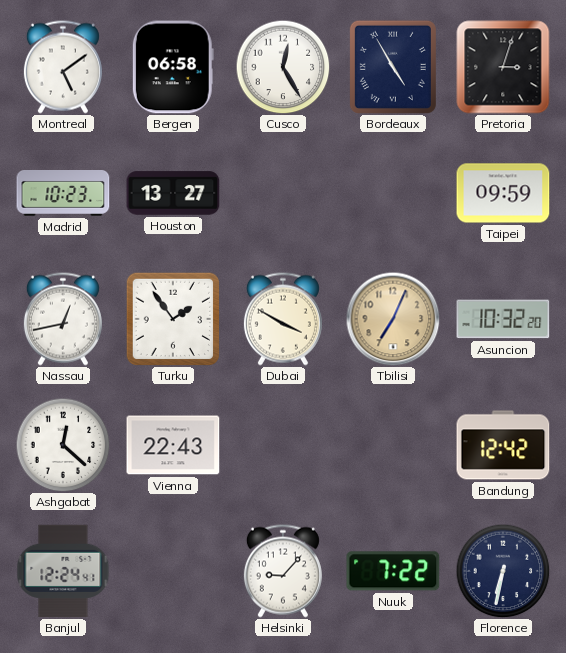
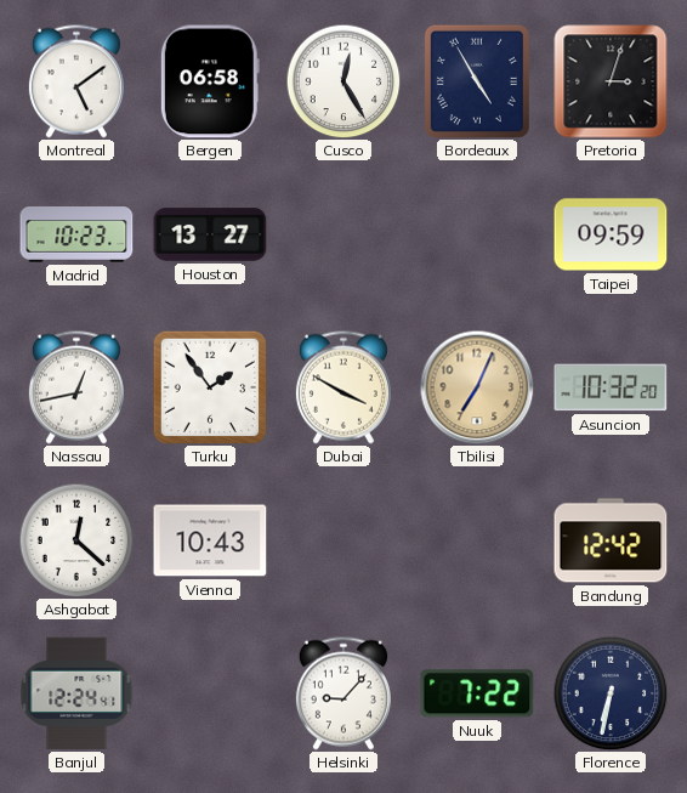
Vienna: 22:43 -> 10:43 (210, 540)
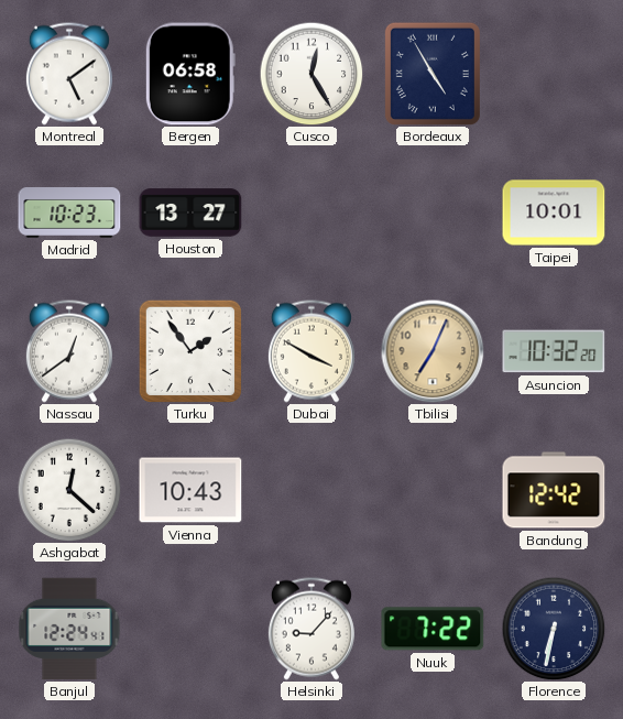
Pretoria: 3:03 -> none (611, 81)
Taipei: 09:59 -> 10:01 (554, 213)
Nassau: 12:43 -> 12:39 (69, 351)
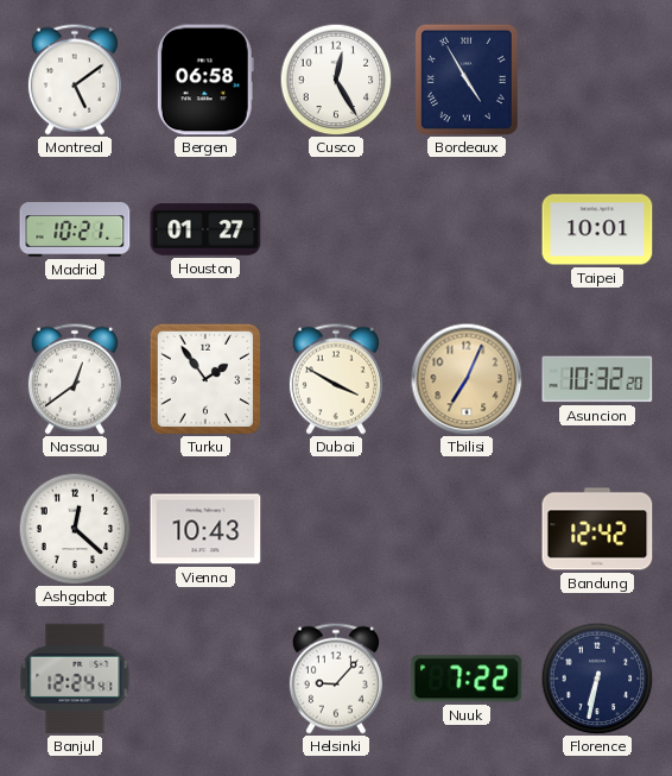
Madrid: 10:23 -> 10:21 (75, 231)
Houston: 13:27 -> 01:27 (205, 229)
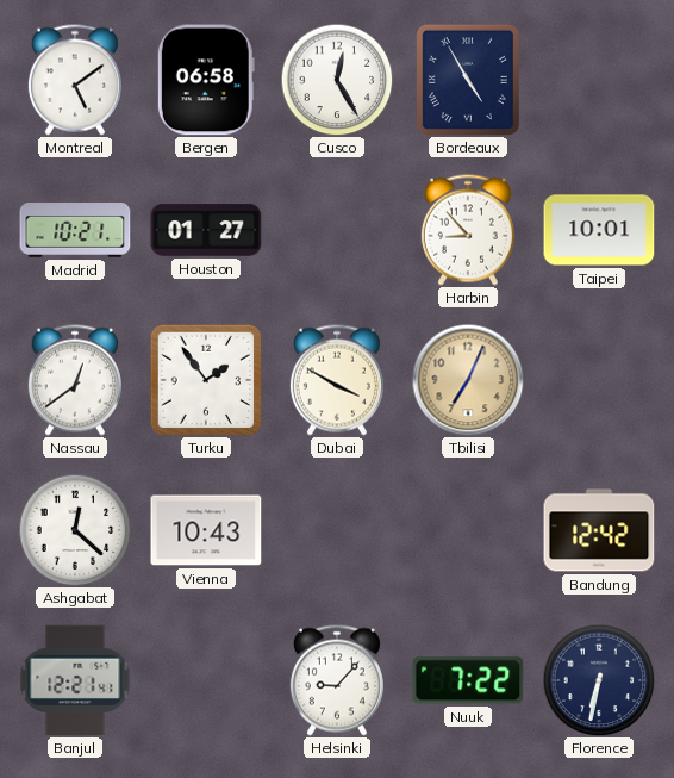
Harbin: none -> 8:53 (468, 230)
Asuncion: 10:32 -> none (597, 379)
Banjul: 12:24 -> 12:21 (75, 680)
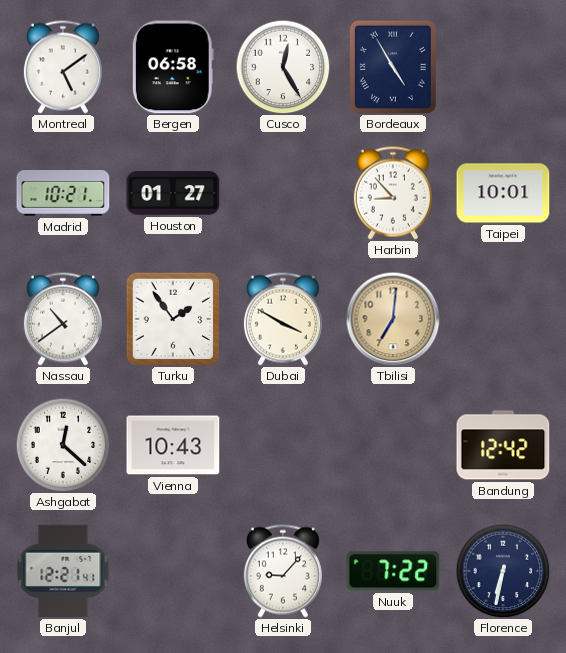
Nassau: 12:39 -> 10:39 (63, 319)
Tbilisi: 7:04 -> 7:01 (393, 319)
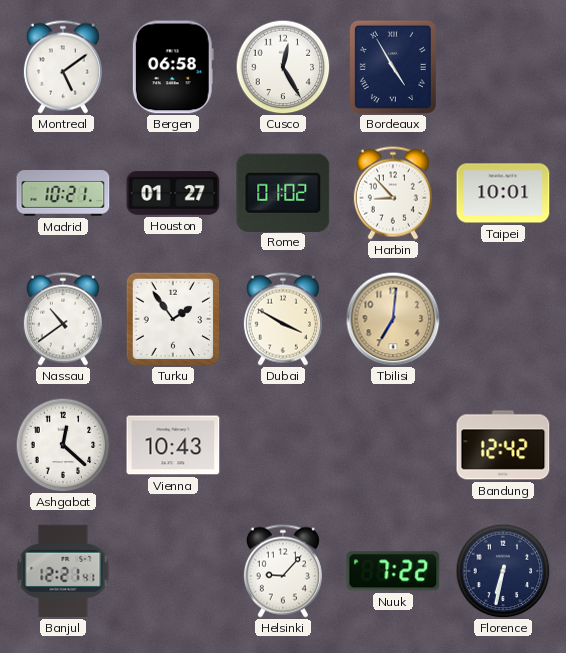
Rome: none -> 01:02 (283, 192)
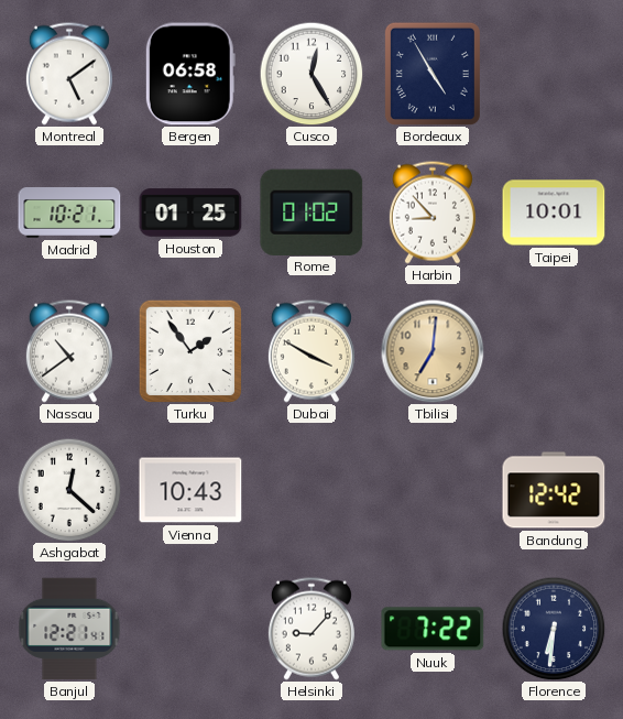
Houston: 01:27 -> 01:25 (190, 213)
Florence: 6:32 -> 6:31 (554, 629)
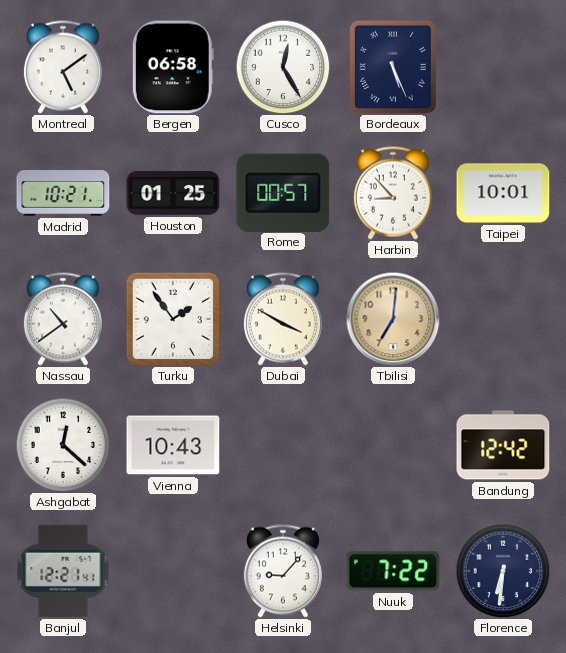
Bordeaux: 4:55 -> 5:26 (393, 67)
Rome: 01:02 -> 00:57 (283, 192)
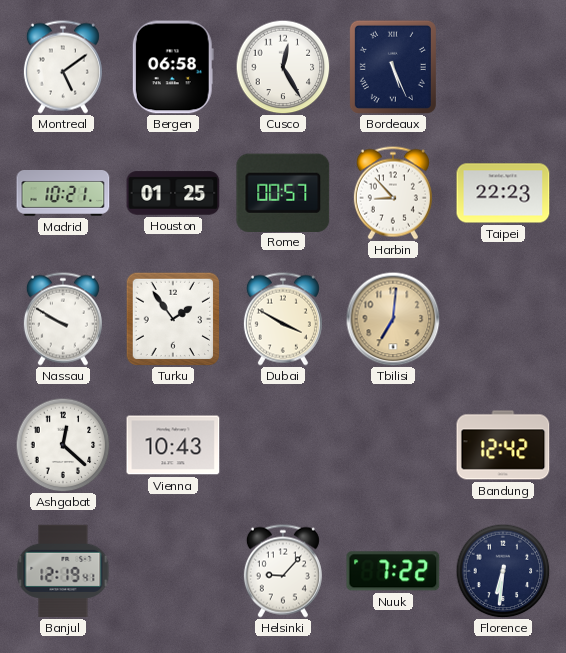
Taipei: 10:01 -> 22:23 (503, 193)
Nassau: 10:39 -> 9:50 (63, 319)
Banjul: 12:21 -> 12:19 (63, 571)
